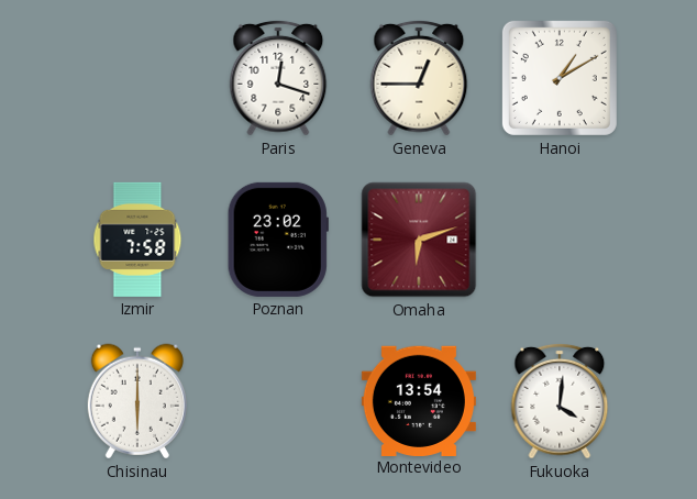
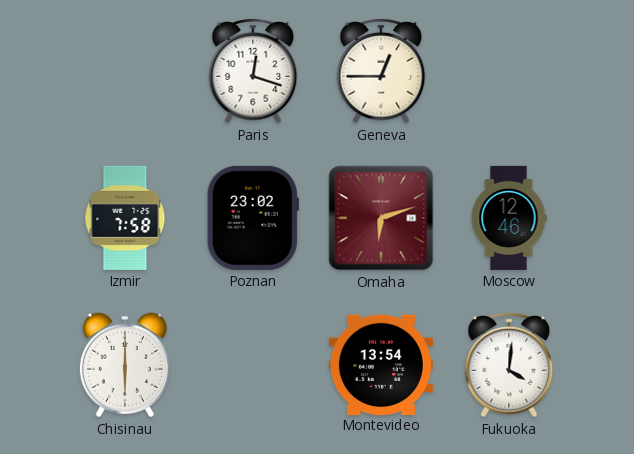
Hanoi: 1:10 -> none (560, 78)
Moscow: none -> 12:46 (509, 218)
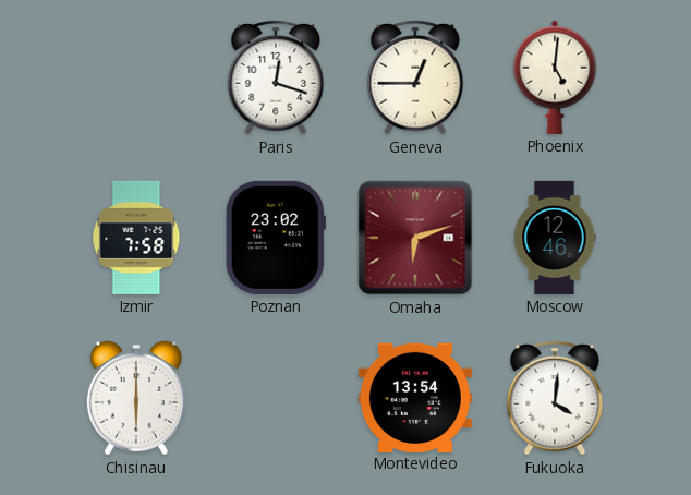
Phoenix: none -> 5:01 (555, 77)
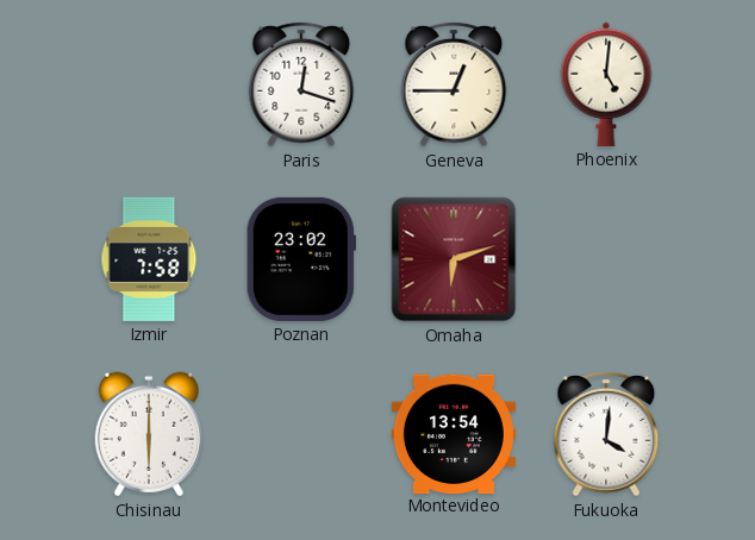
Moscow: 12:46 -> none (555, 238)
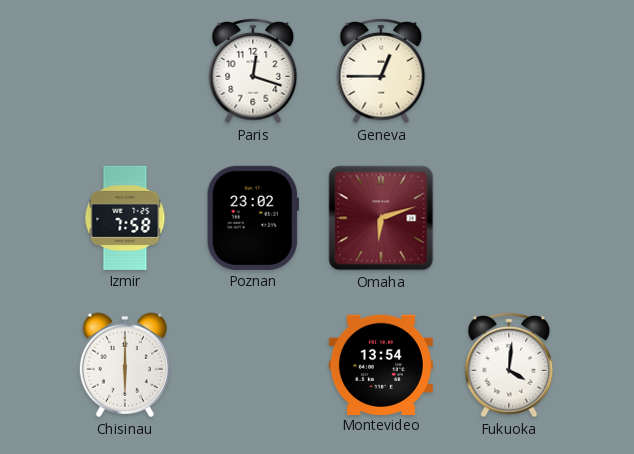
Phoenix: 5:01 -> none (606, 84)
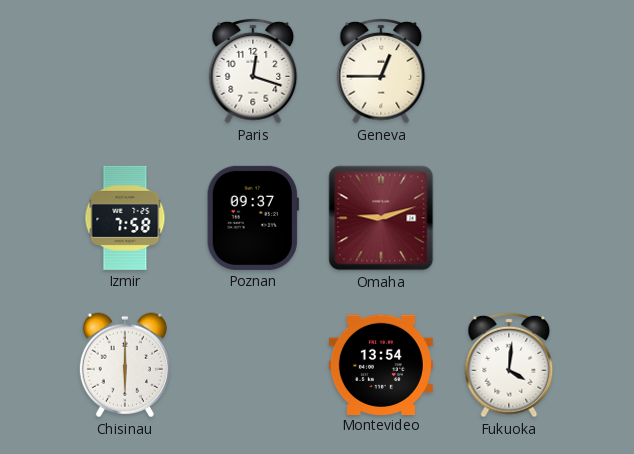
Poznan: 23:02 -> 09:37 (253, 218)
Omaha: 6:12 -> 9:12 (381, 218)
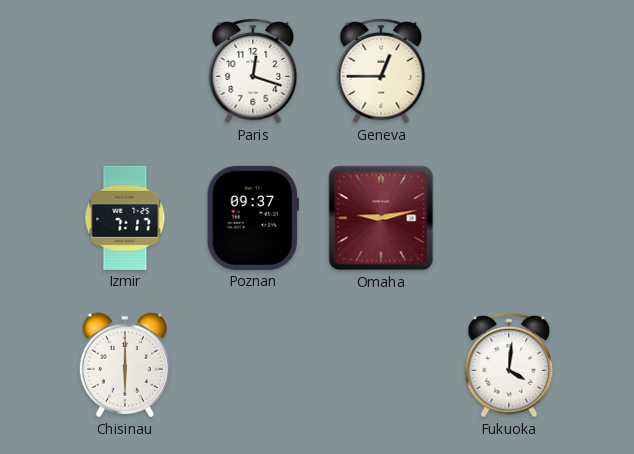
Izmir: 7:58 -> 7:17 (125, 218)
Omaha: 9:12 -> 9:13 (381, 218)
Montevideo: 13:54 -> none (381, 364)
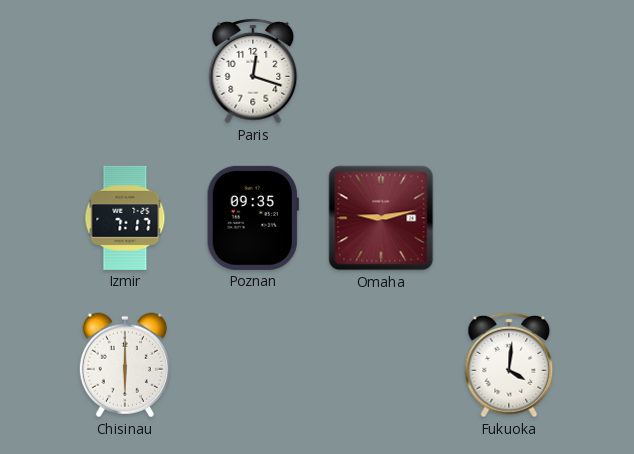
Geneva: 12:45 -> none (381, 71)
Poznan: 09:37 -> 09:35 (253, 218)
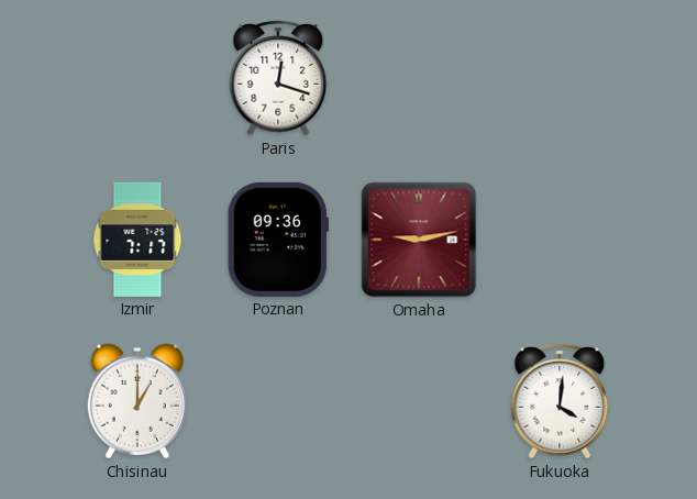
Poznan: 09:35 -> 09:36 (278, 240)
Chisinau: 6:00 -> 1:00 (137, 401)
